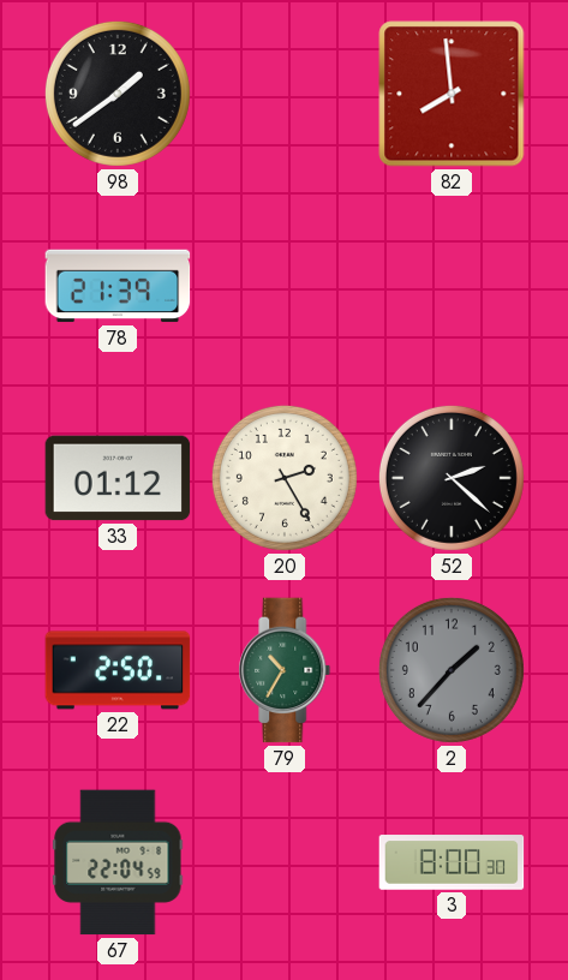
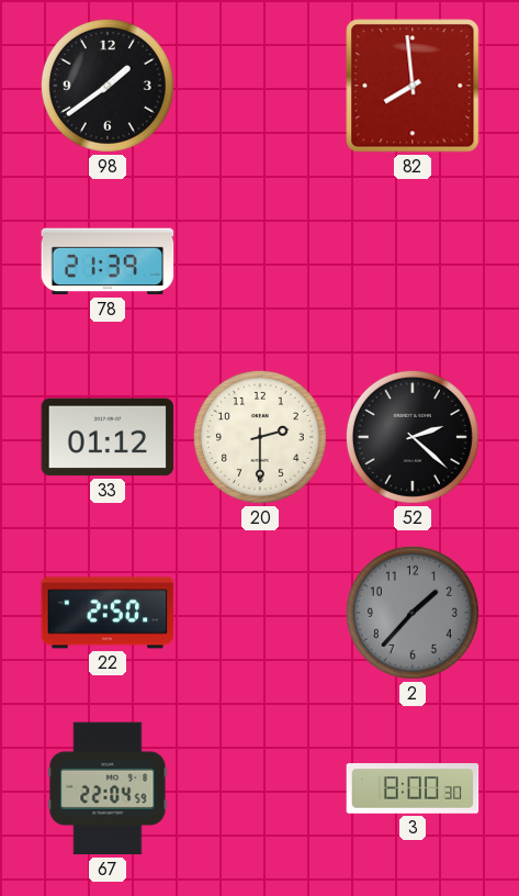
20: 2:25 -> 2:30 (260, 437)
79: 10:35 -> none (285, 670)
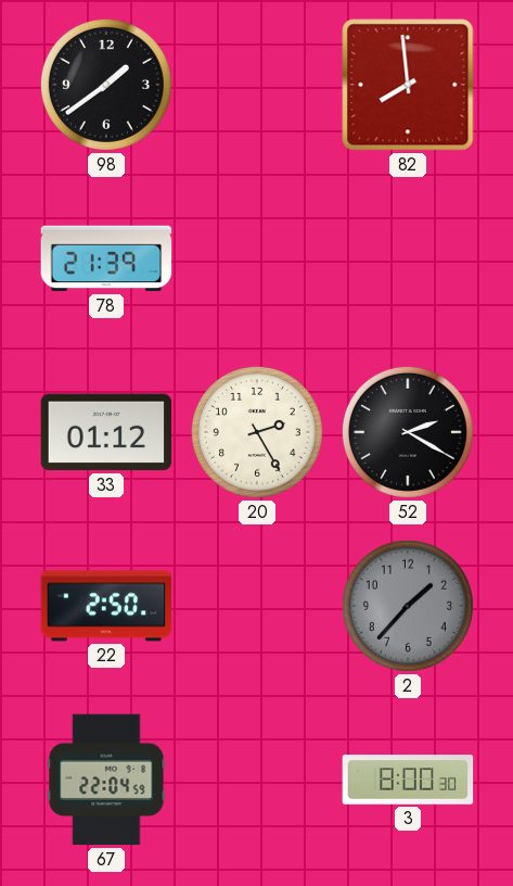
20: 2:30 -> 2:25 (257, 432)
52: 2:22 -> 2:20 (408, 432)
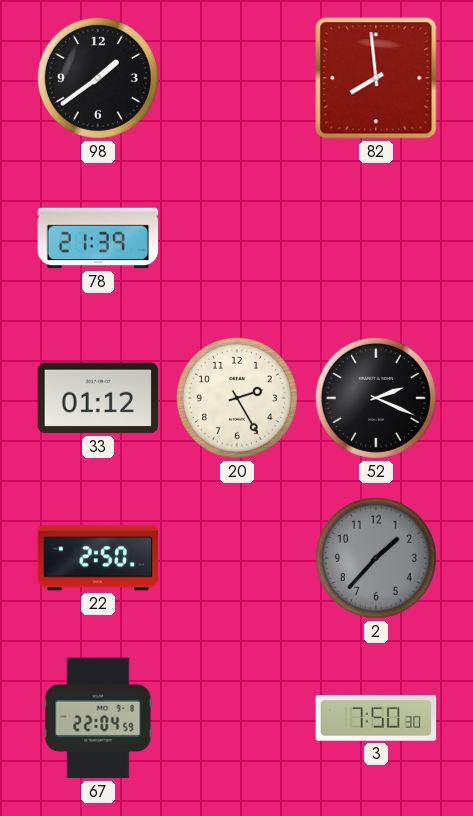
52: 2:20 -> 2:19 (376, 398)
3: 8:00 -> 7:50 (376, 718)
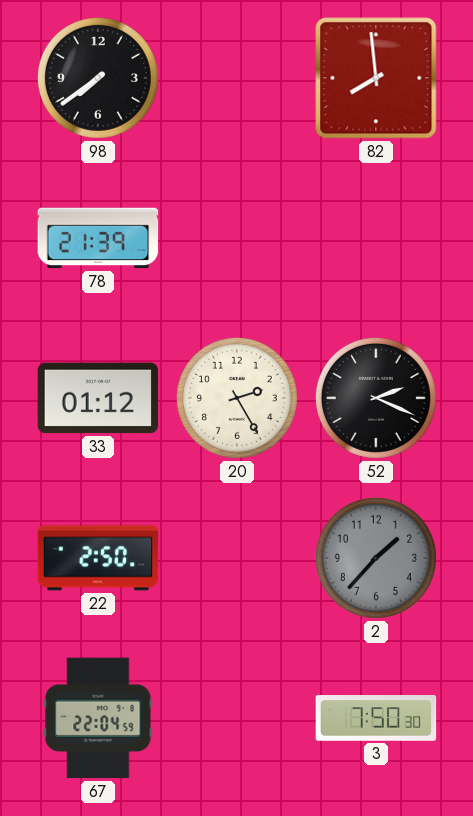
98: 1:39 -> 7:39 (98, 78)
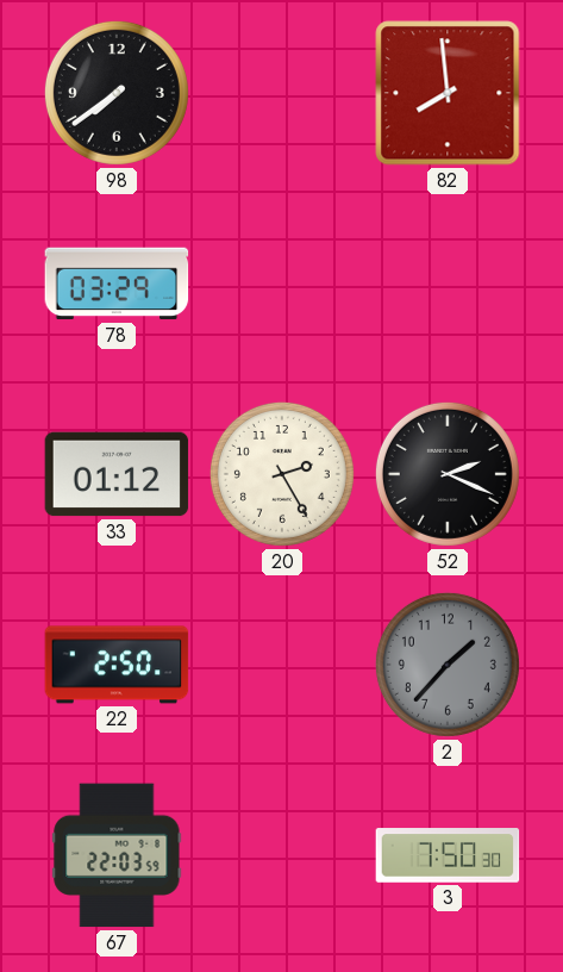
78: 21:39 -> 03:29 (117, 283)
67: 22:04 -> 22:03 (117, 855)
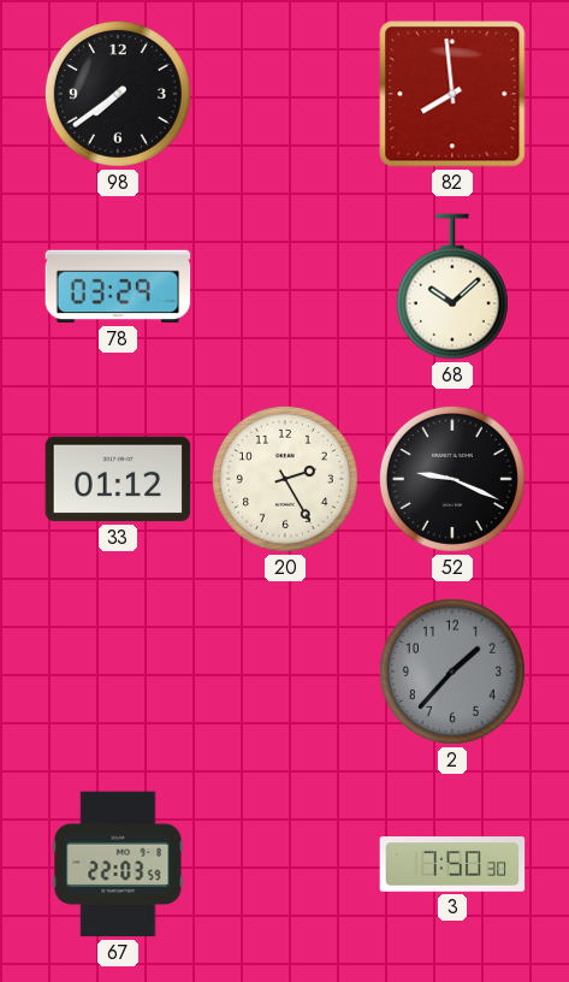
68: none -> 10:08 (452, 286)
52: 2:19 -> 9:19 (452, 479)
22: 2:50 -> none (117, 665)
